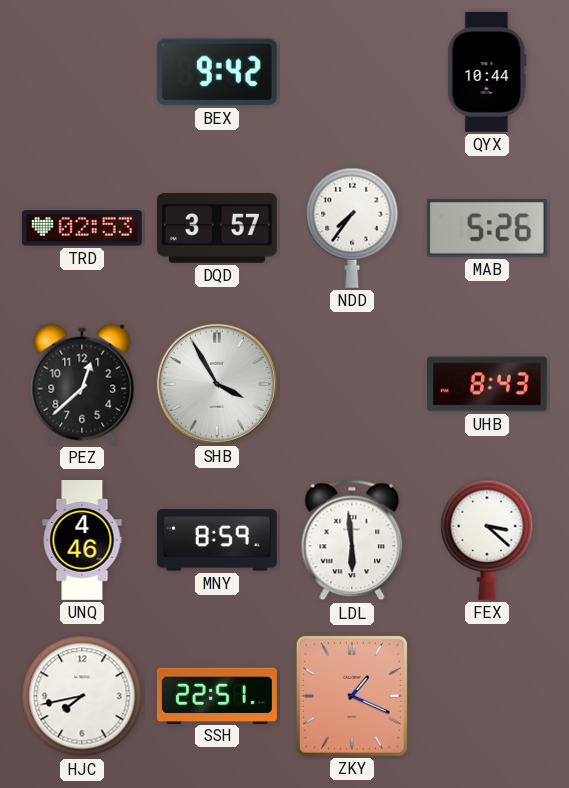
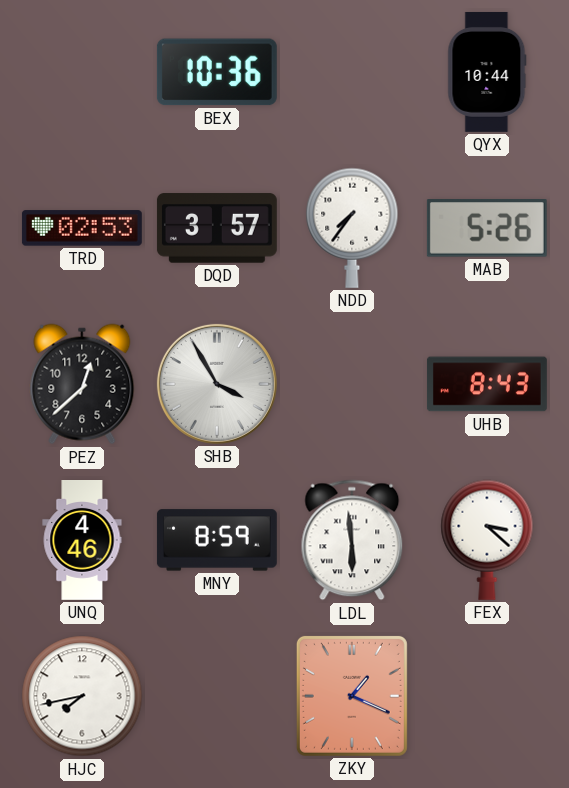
BEX: 9:42 -> 10:36 (217, 72)
SSH: 22:51 -> none (217, 695)
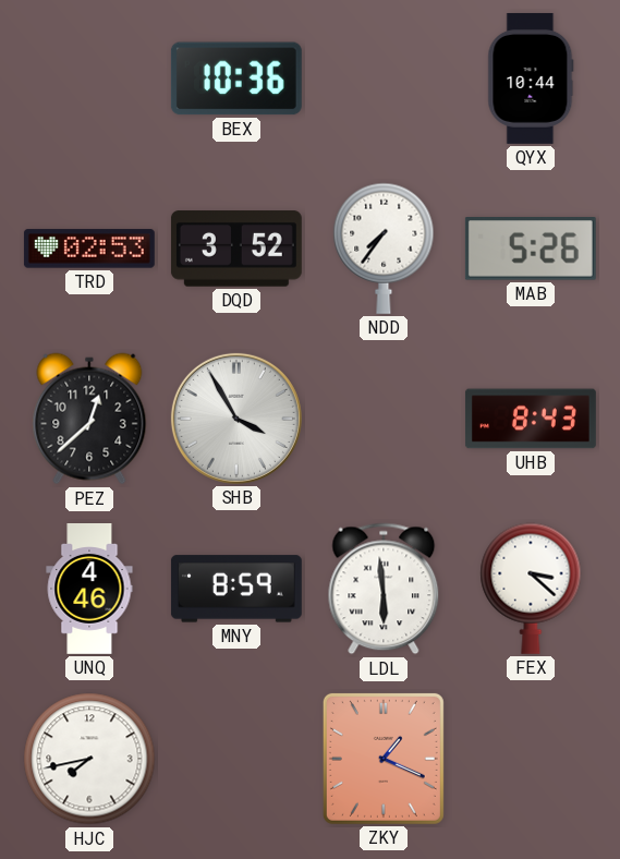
DQD: 3:57 -> 3:52 (236, 249)
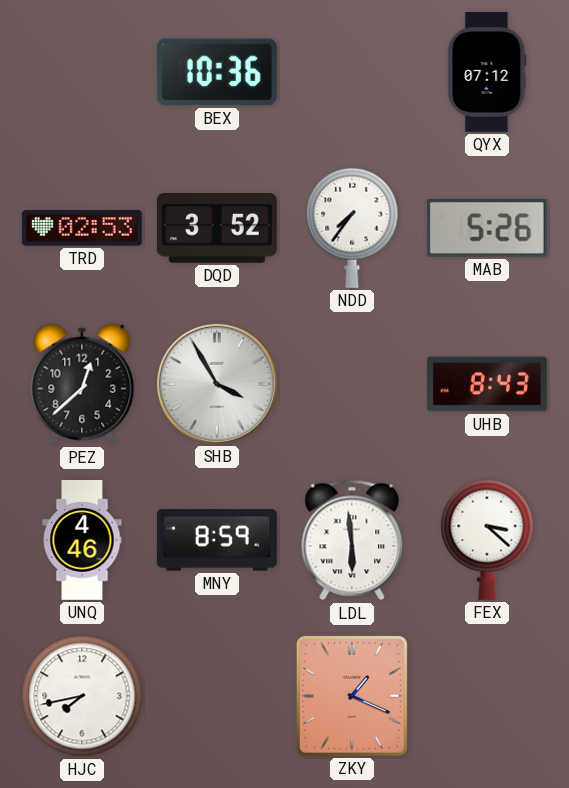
QYX: 10:44 -> 07:12 (487, 72)
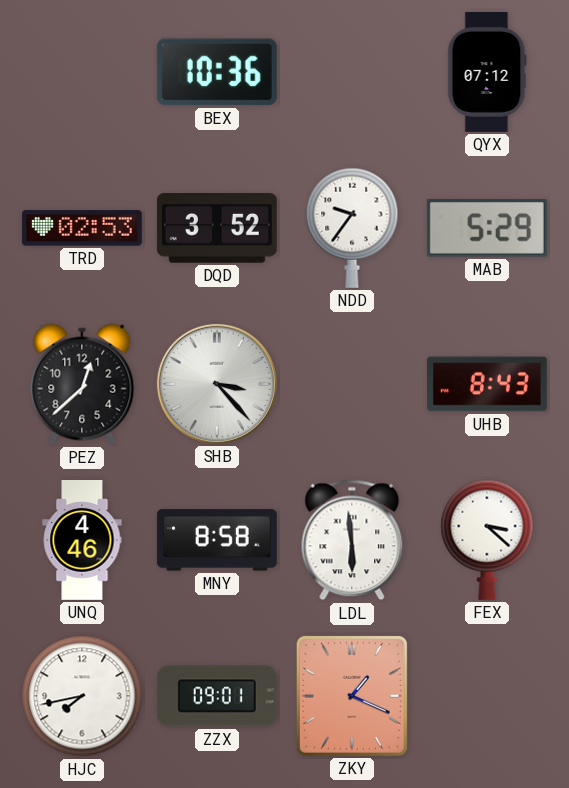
NDD: 7:36 -> 9:36 (352, 228)
MAB: 5:26 -> 5:29 (487, 229)
SHB: 3:55 -> 3:23 (217, 384)
MNY: 8:59 -> 8:58 (217, 540)
ZZX: none -> 09:01 (217, 696)
